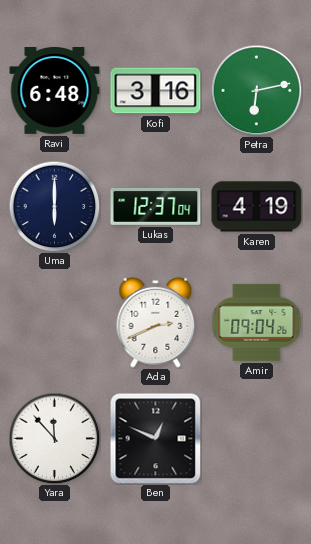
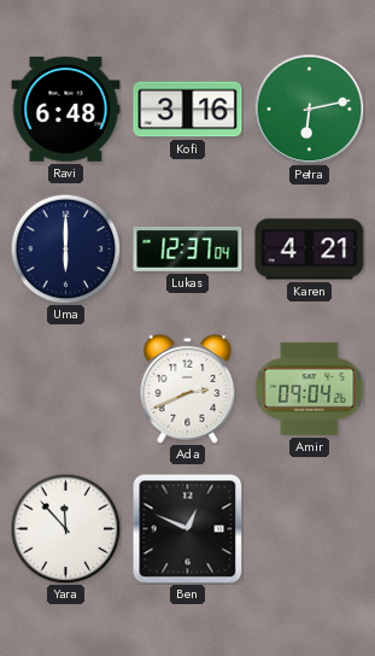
Karen: 4:19 -> 4:21 (310, 250)
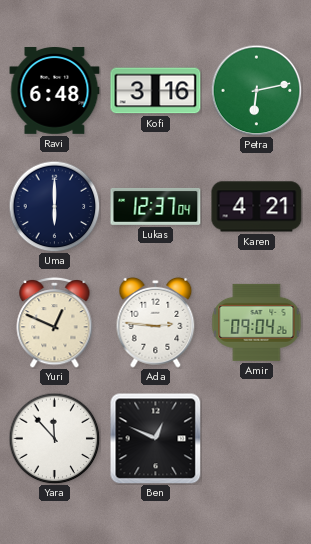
Yuri: none -> 12:49 (55, 322)
Ada: 2:41 -> 2:46 (156, 322)
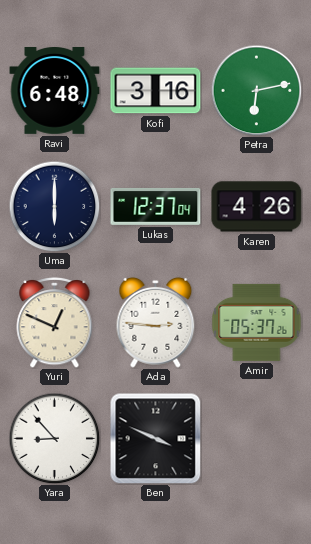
Karen: 4:21 -> 4:26 (257, 207)
Amir: 09:04 -> 05:37 (257, 322)
Yara: 11:53 -> 8:53 (54, 438)
Ben: 12:49 -> 3:49 (155, 438)
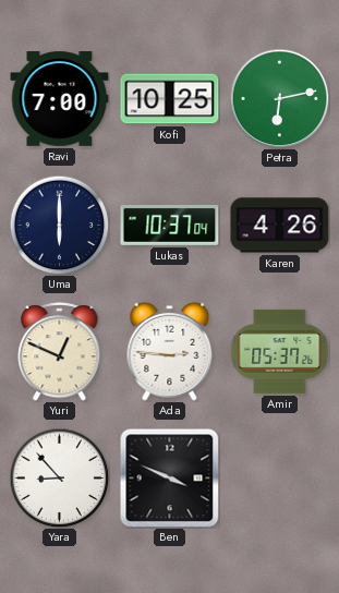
Ravi: 6:48 -> 7:00 (60, 99)
Kofi: 3:16 -> 10:25 (170, 99)
Lukas: 12:37 -> 10:37 (170, 225)
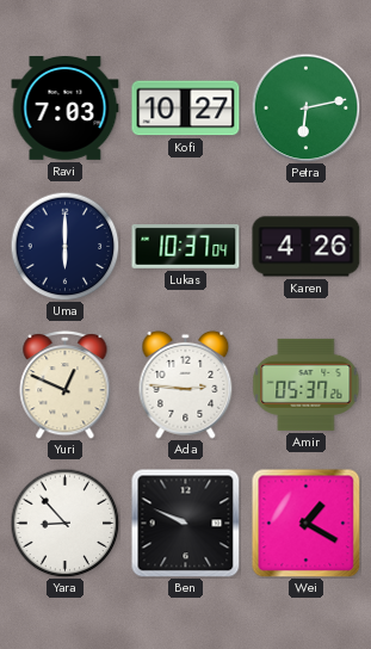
Ravi: 7:00 -> 7:03 (66, 109)
Kofi: 10:25 -> 10:27 (186, 109)
Ben: 3:49 -> 9:49 (185, 523)
Wei: none -> 1:20 (305, 523)
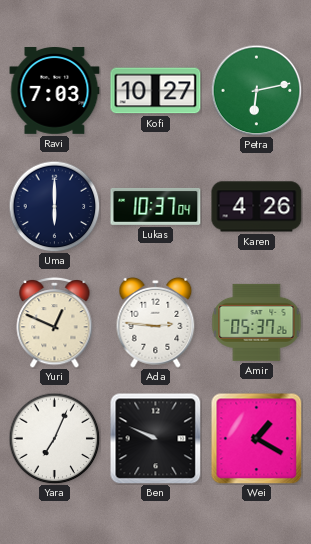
Yara: 8:53 -> 7:04 (54, 438)
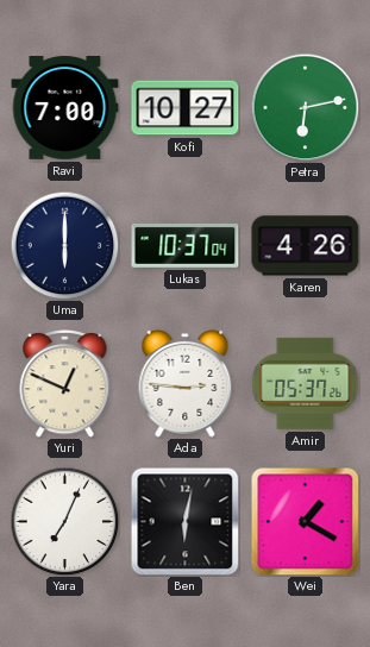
Ravi: 7:03 -> 7:00 (65, 108)
Ben: 9:49 -> 6:02 (184, 521)
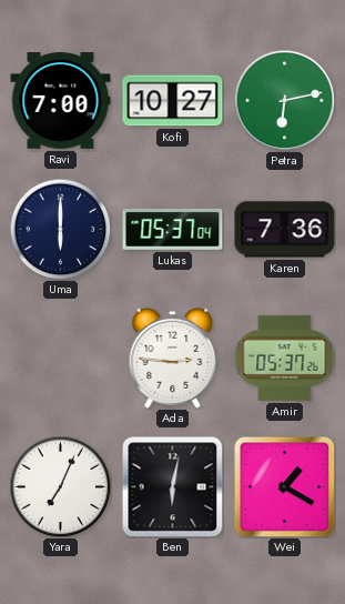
Lukas: 10:37 -> 05:37 (173, 229)
Karen: 4:26 -> 7:36 (285, 230)
Yuri: 12:49 -> none (65, 383)
